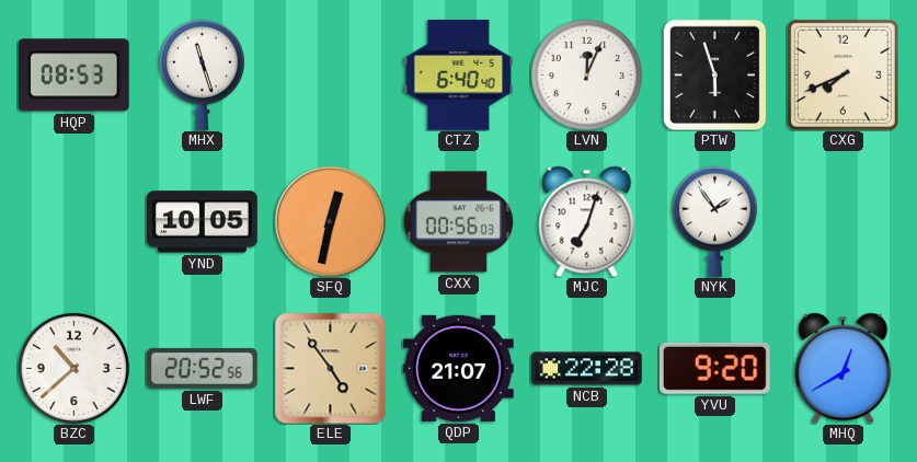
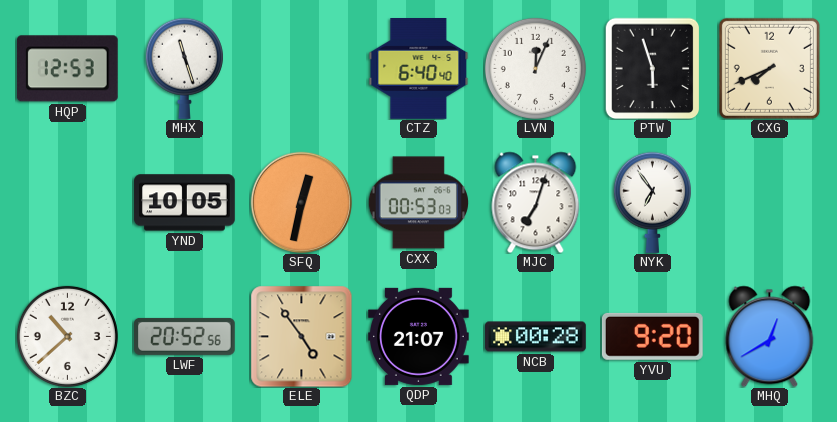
HQP: 08:53 -> 12:53 (67, 69)
CXX: 00:56 -> 00:53 (418, 203)
NYK: 1:54 -> 6:54 (652, 202)
NCB: 22:28 -> 00:28 (536, 337)
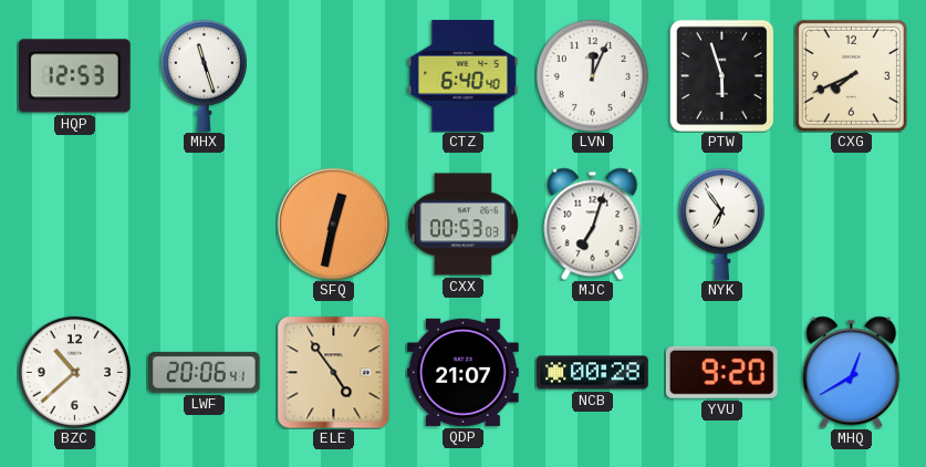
YND: 10:05 -> none (185, 203)
LWF: 20:52 -> 20:06 (205, 372)
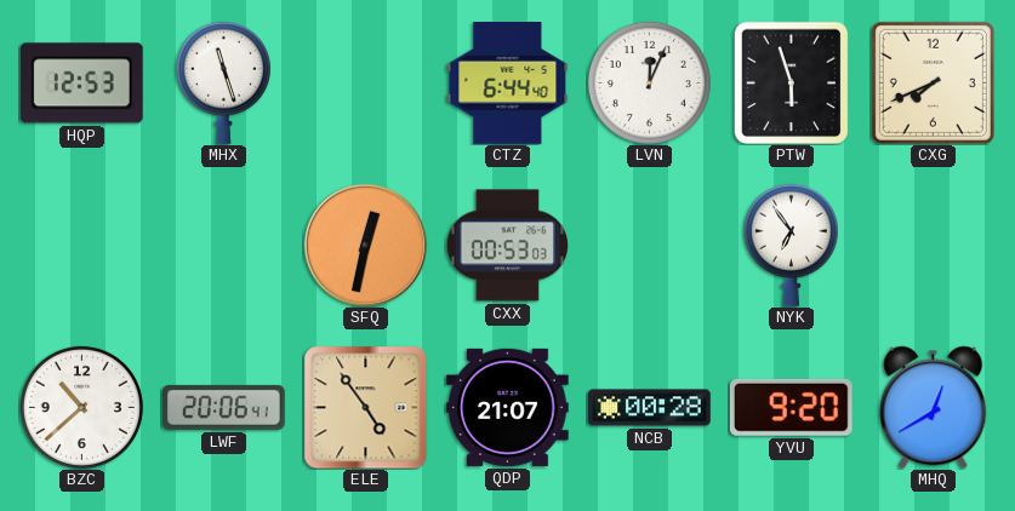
CTZ: 6:40 -> 6:44 (508, 84)
MJC: 7:03 -> none (593, 224)
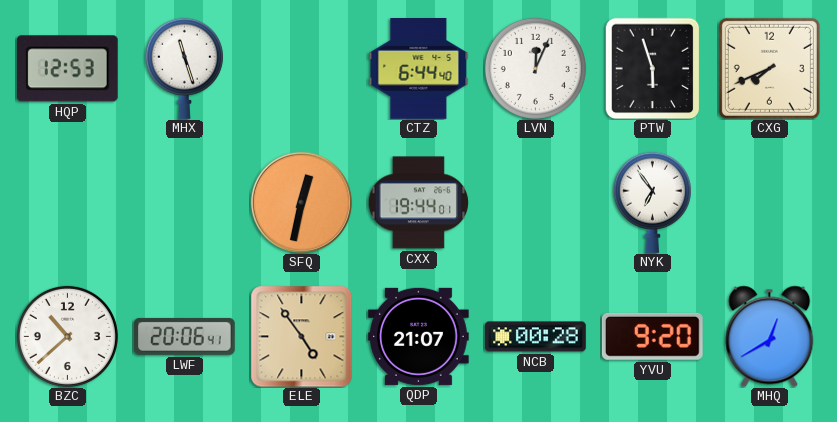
CXX: 00:53 -> 19:44 (418, 203)
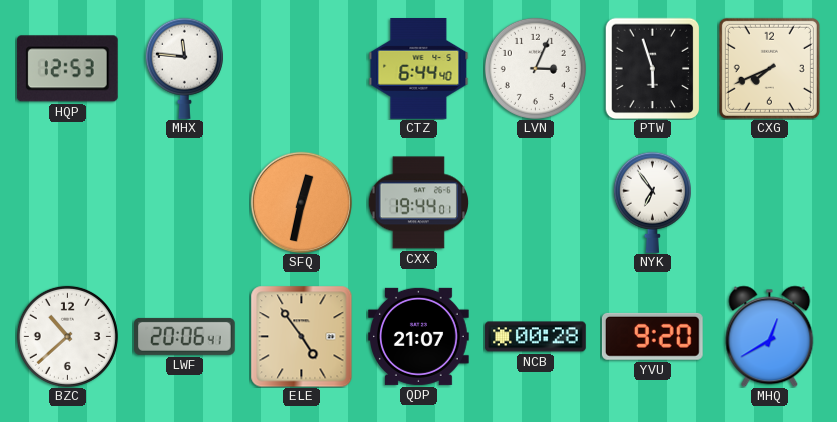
MHX: 11:27 -> 11:46 (184, 68)
LVN: 12:04 -> 3:04 (535, 68)
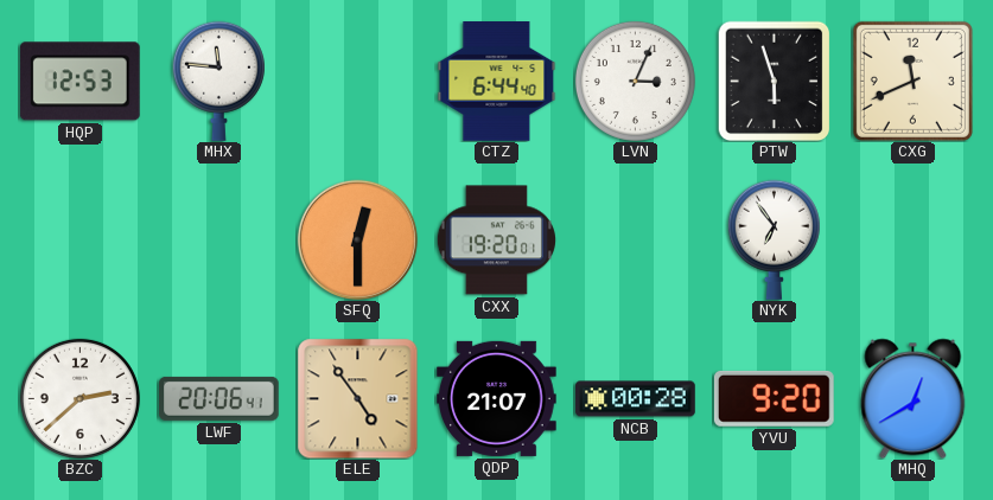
CXG: 7:41 -> 11:41 (912, 81)
SFQ: 12:32 -> 12:30 (357, 239)
CXX: 19:44 -> 19:20 (496, 241)
BZC: 10:38 -> 2:38 (79, 398)
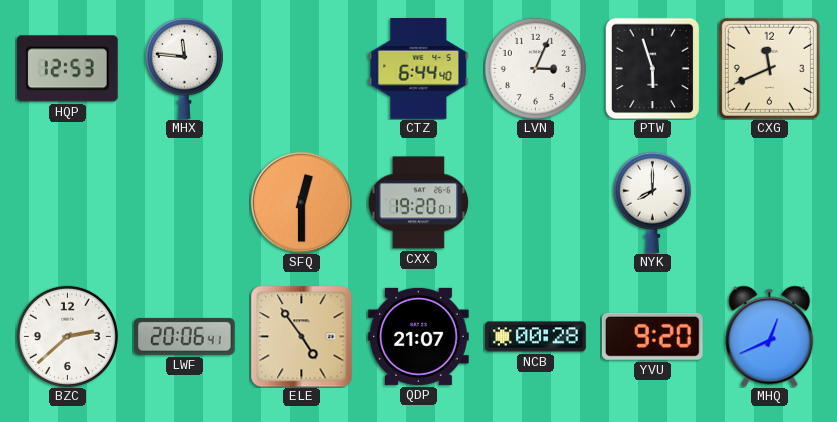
NYK: 6:54 -> 8:00 (652, 202)
MHQ: 12:40 -> 12:41 (770, 336)
